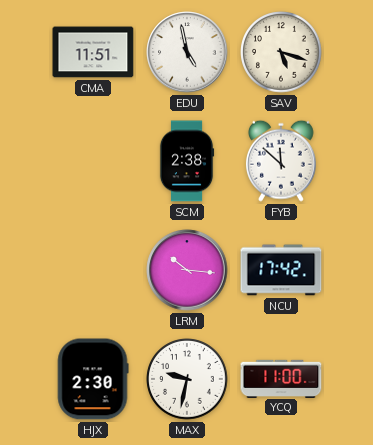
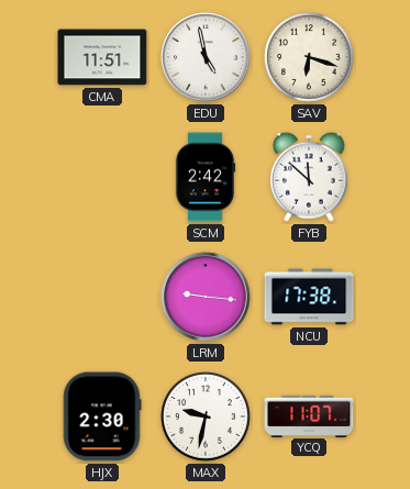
SAV: 5:18 -> 6:18 (309, 57)
SCM: 2:38 -> 2:42 (206, 177)
LRM: 10:16 -> 9:16 (206, 297)
NCU: 17:42 -> 17:38 (309, 297)
YCQ: 11:00 -> 11:07 (309, 415)
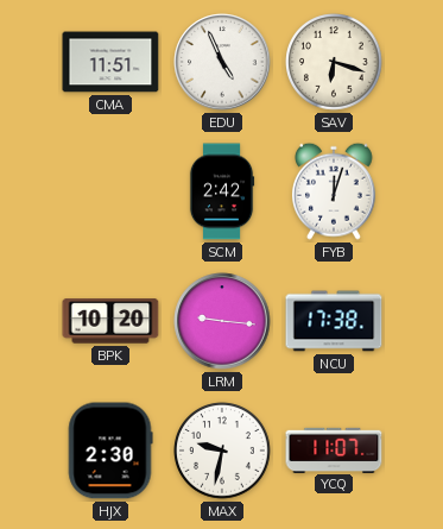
EDU: 4:58 -> 4:56 (222, 62)
FYB: 11:52 -> 12:03 (334, 191)
BPK: none -> 10:20 (110, 321)
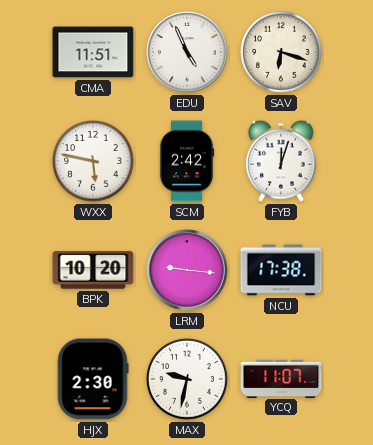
WXX: none -> 5:47 (93, 161)
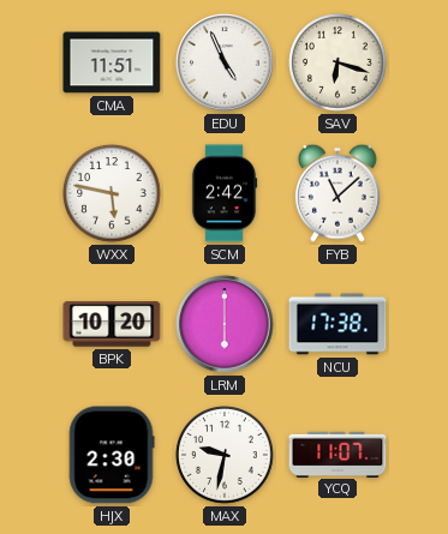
FYB: 12:03 -> 11:08 (338, 193)
LRM: 9:16 -> 6:00 (225, 324)
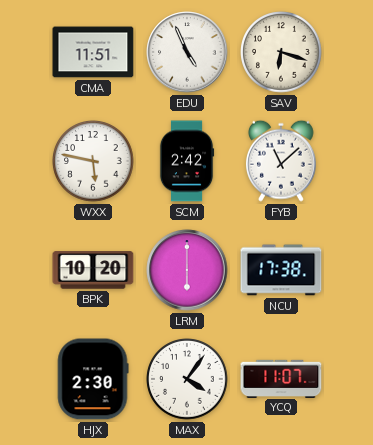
MAX: 9:32 -> 4:06 (187, 379)
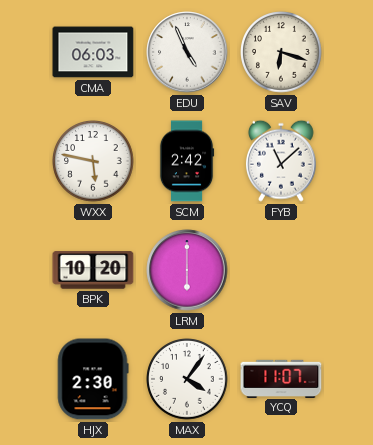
CMA: 11:51 -> 06:03 (93, 52)
NCU: 17:38 -> none (281, 270)
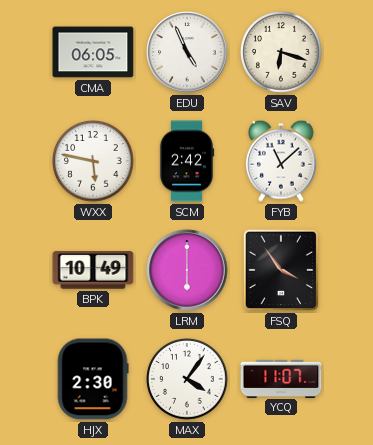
CMA: 06:03 -> 06:05 (93, 52)
BPK: 10:20 -> 10:49 (93, 270)
FSQ: none -> 3:54 (281, 270)
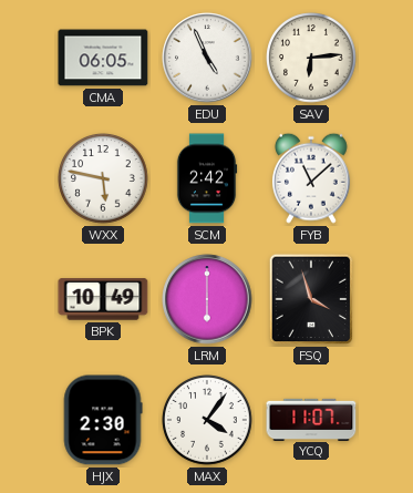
SAV: 6:18 -> 6:14 (311, 58)
FSQ: 3:54 -> 3:57 (311, 299)
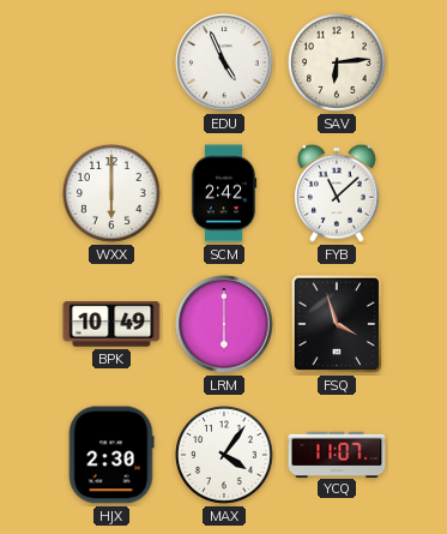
CMA: 06:05 -> none (103, 58)
WXX: 5:47 -> 6:00 (111, 193)
